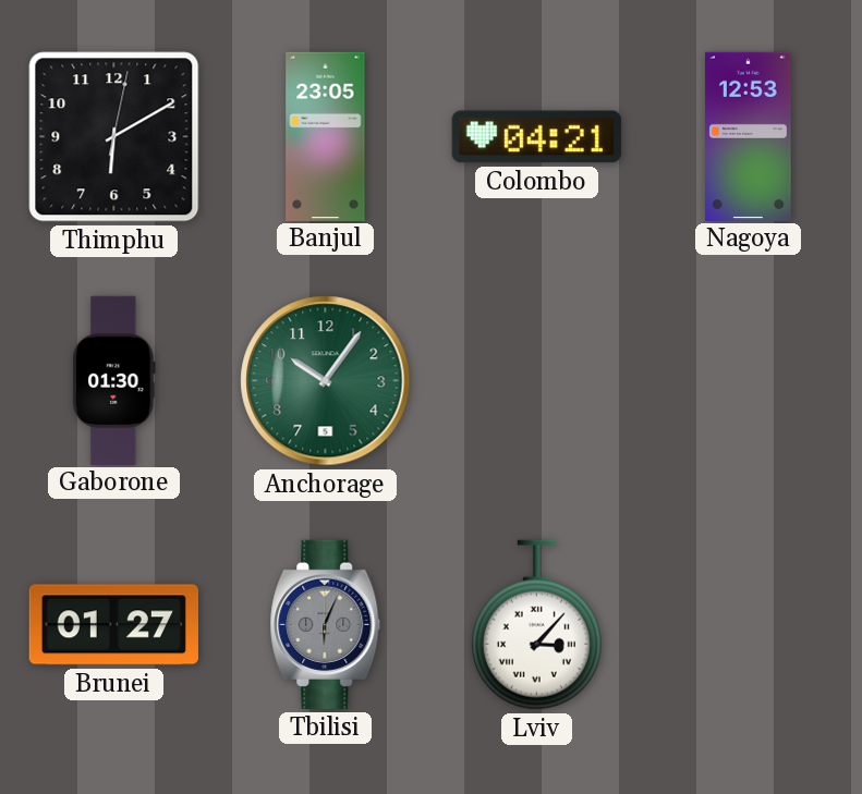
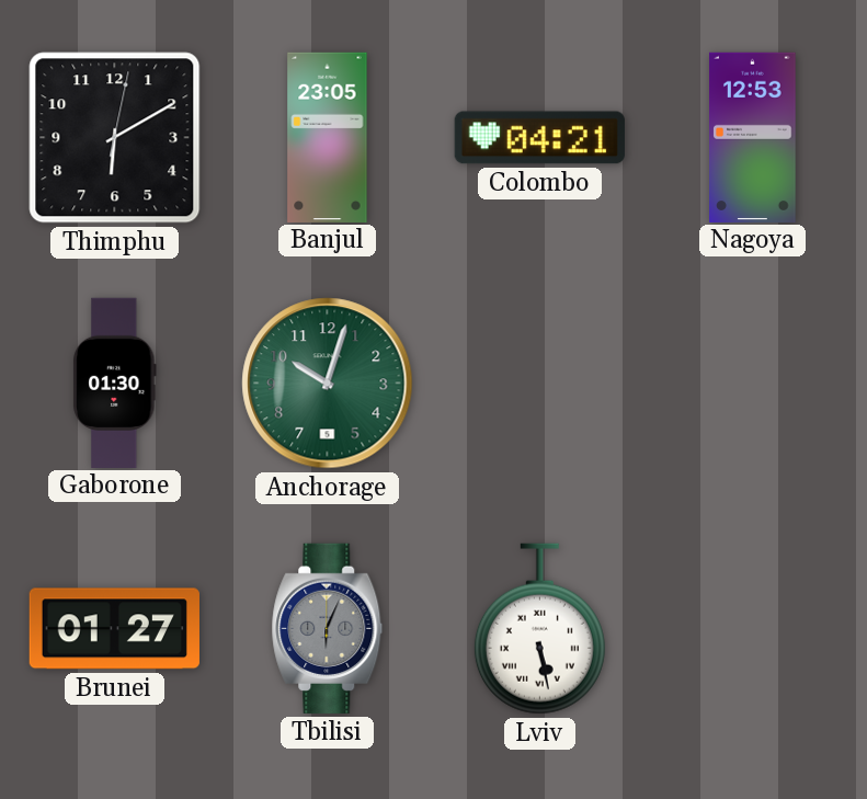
Anchorage: 10:06 -> 10:03 (328, 384)
Lviv: 3:07 -> 5:28 (539, 629)
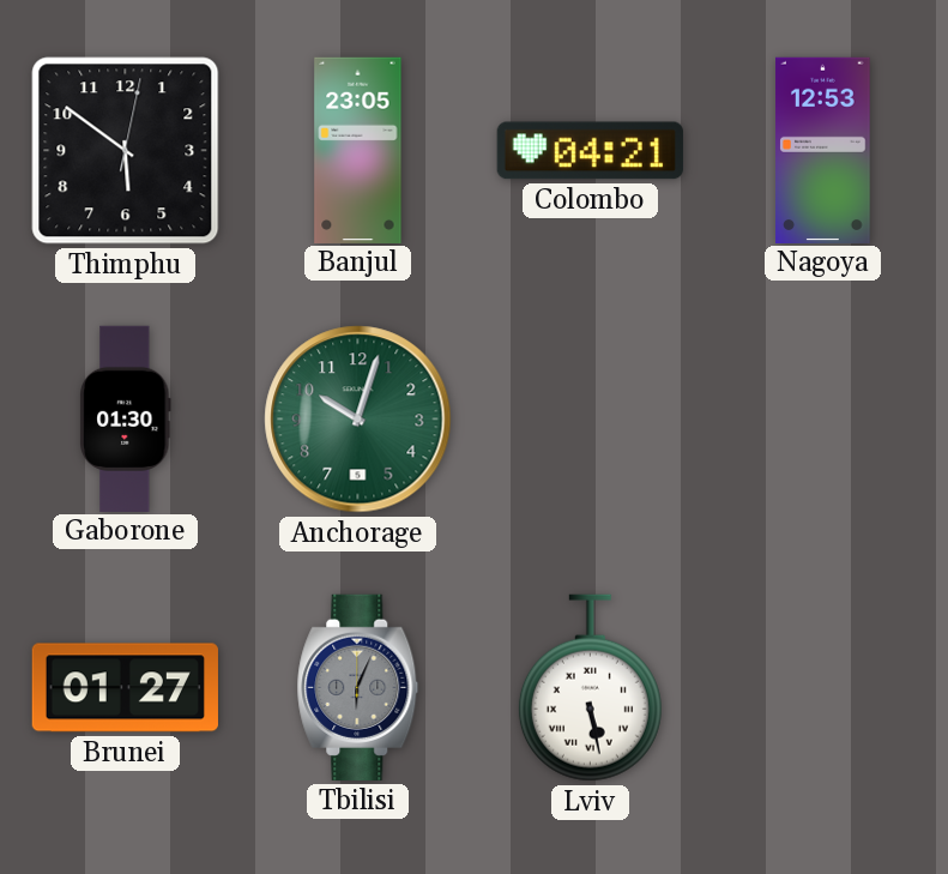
Thimphu: 6:10 -> 5:51 (126, 151)
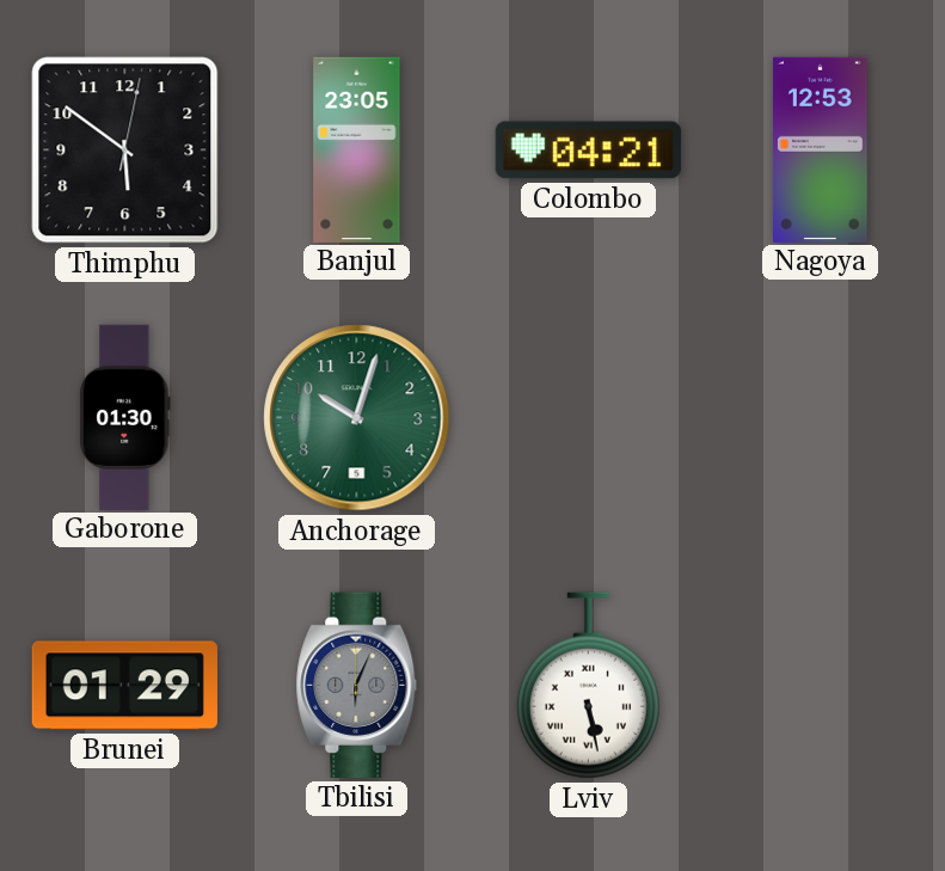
Brunei: 01:27 -> 01:29 (124, 686)
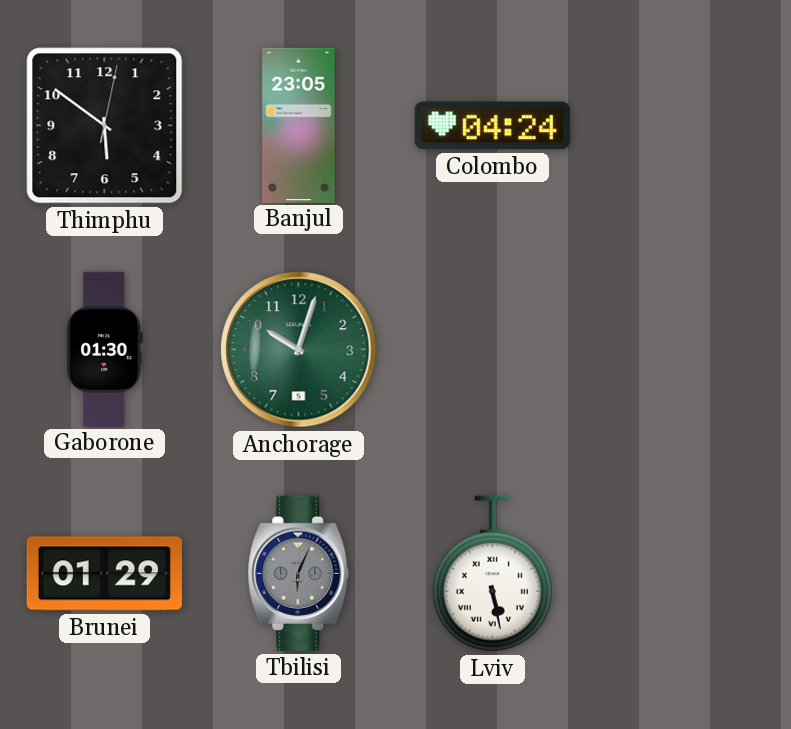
Colombo: 04:21 -> 04:24 (492, 126)
Nagoya: 12:53 -> none (821, 149)
